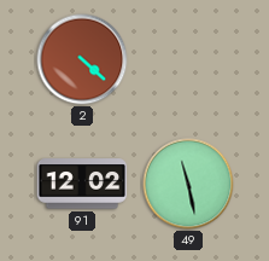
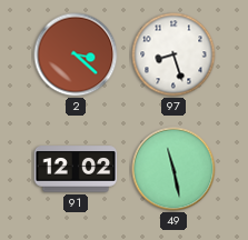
2: 4:22 -> 3:22 (76, 54)
97: none -> 8:27 (173, 54)
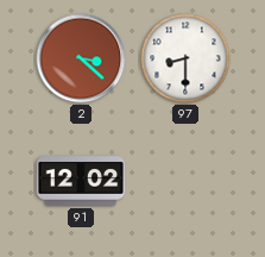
97: 8:27 -> 8:30 (185, 58)
49: 11:28 -> none (173, 169)
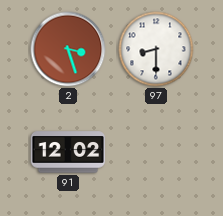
2: 3:22 -> 3:27 (68, 49)
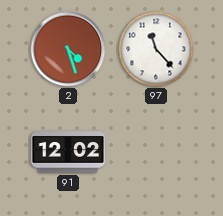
2: 3:27 -> 4:27 (68, 49)
97: 8:30 -> 11:23 (156, 49)
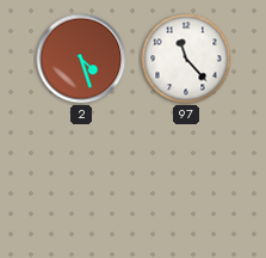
91: 12:02 -> none (68, 152)
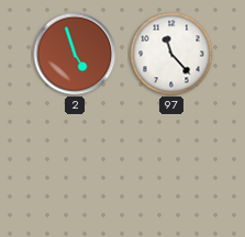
2: 4:27 -> 4:57 (75, 54)
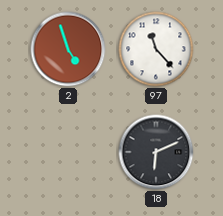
18: none -> 6:11 (156, 152)
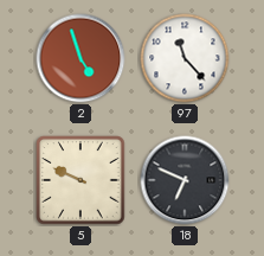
5: none -> 9:49 (81, 180)
18: 6:11 -> 6:49 (185, 180)
